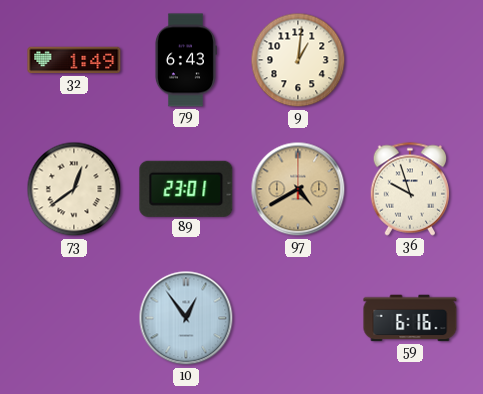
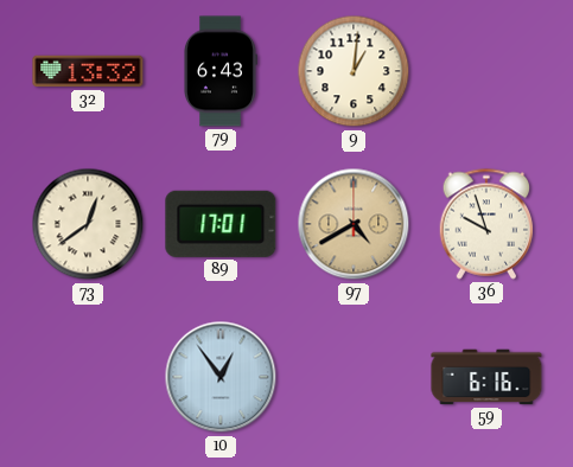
32: 1:49 -> 13:32 (88, 71)
89: 23:01 -> 17:01 (221, 224)
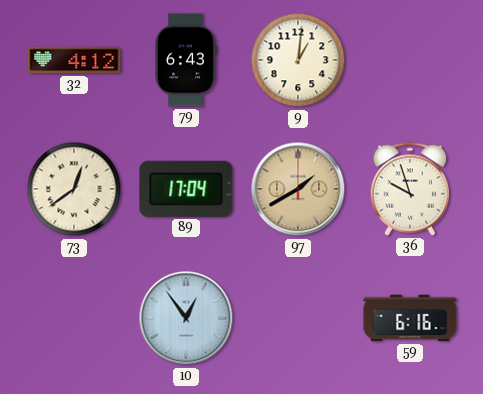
32: 13:32 -> 4:12 (74, 60)
89: 17:01 -> 17:04 (186, 189)
97: 4:40 -> 1:40 (298, 189)
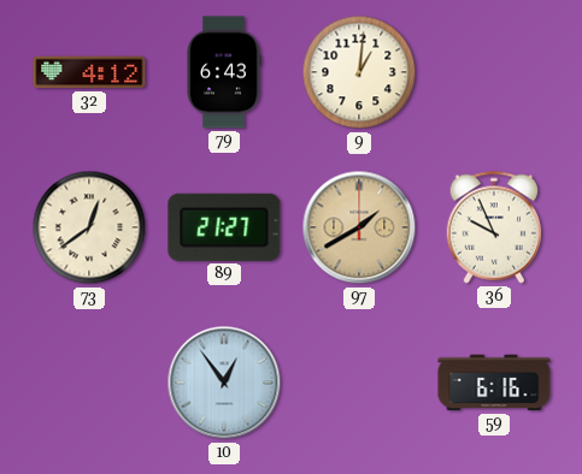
89: 17:04 -> 21:27 (224, 227)
36: 9:57 -> 9:56 (494, 227)
